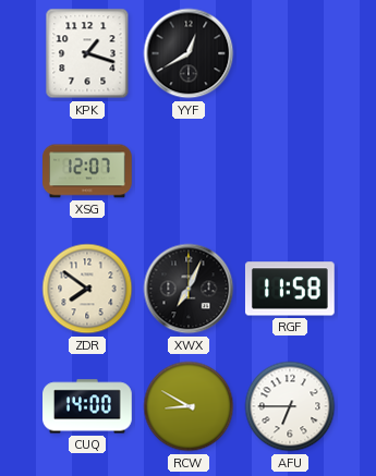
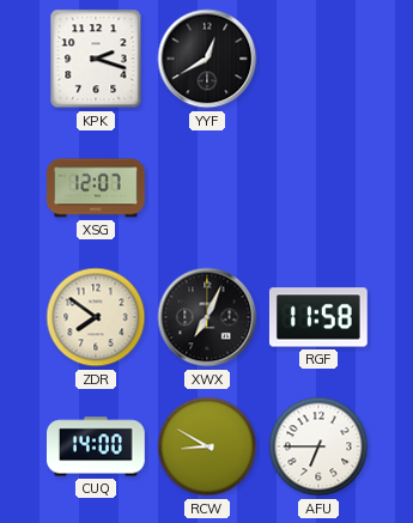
KPK: 1:18 -> 2:18 (96, 59)
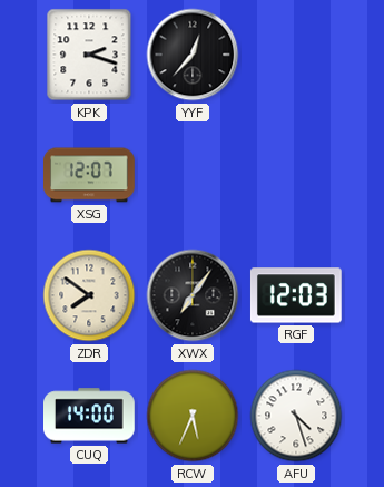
YYF: 12:40 -> 12:37 (193, 55)
XWX: 7:04 -> 7:06 (193, 295)
RGF: 11:58 -> 12:03 (296, 295)
RCW: 8:50 -> 5:34 (193, 416)
AFU: 6:45 -> 4:27 (296, 416)
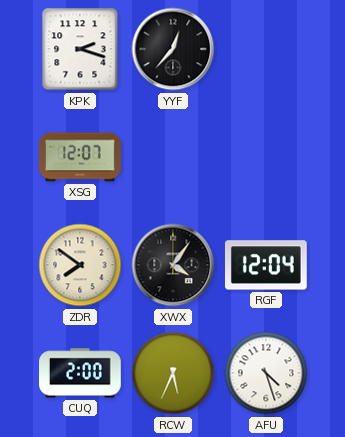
XWX: 7:06 -> 4:06 (173, 265)
RGF: 12:03 -> 12:04 (266, 265)
CUQ: 14:00 -> 2:00 (81, 373)
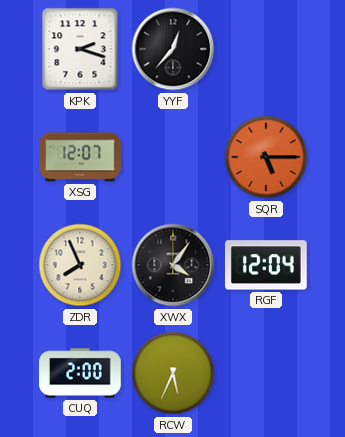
SQR: none -> 5:15 (266, 157)
ZDR: 7:51 -> 7:56 (80, 265)
AFU: 4:27 -> none (266, 373)
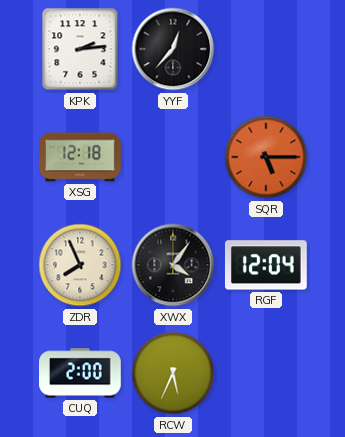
KPK: 2:18 -> 2:14 (80, 49)
XSG: 12:07 -> 12:18 (81, 157)
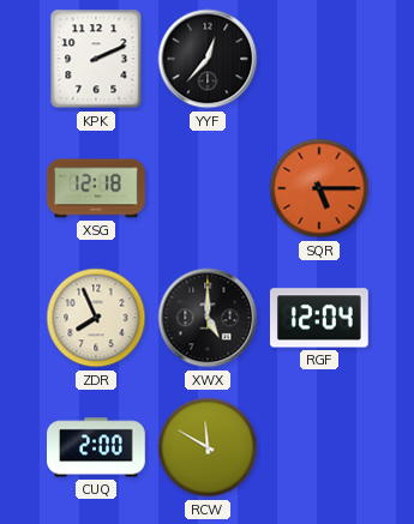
KPK: 2:14 -> 2:11 (96, 59)
XWX: 4:06 -> 5:00 (208, 318)
RCW: 5:34 -> 11:50 (208, 447)
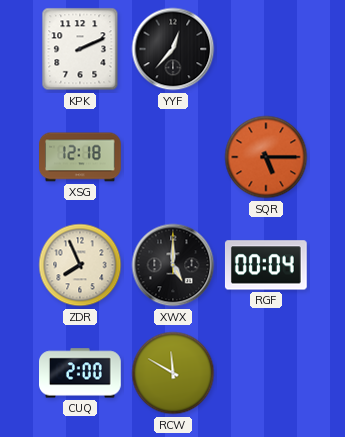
RGF: 12:04 -> 00:04 (266, 265)
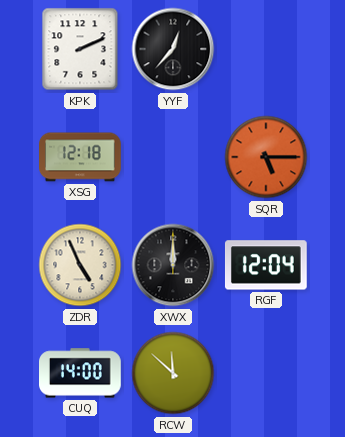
ZDR: 7:56 -> 4:56 (80, 265)
XWX: 5:00 -> 12:00 (173, 265)
RGF: 00:04 -> 12:04 (266, 265)
CUQ: 2:00 -> 14:00 (81, 373)
RCW: 11:50 -> 11:52 (173, 373)
